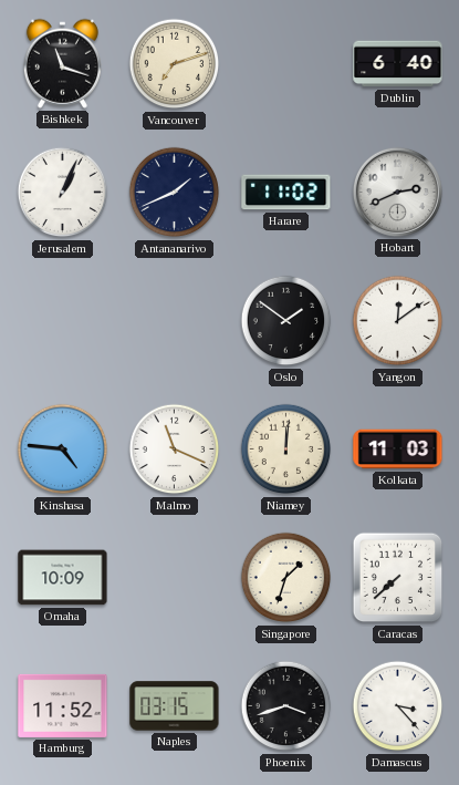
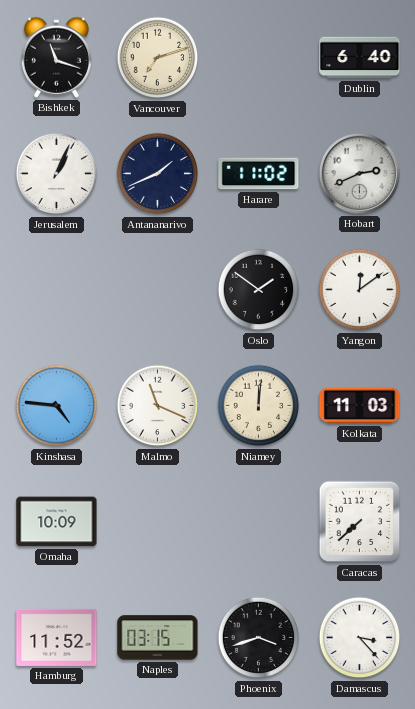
Singapore: 1:33 -> none (286, 578)
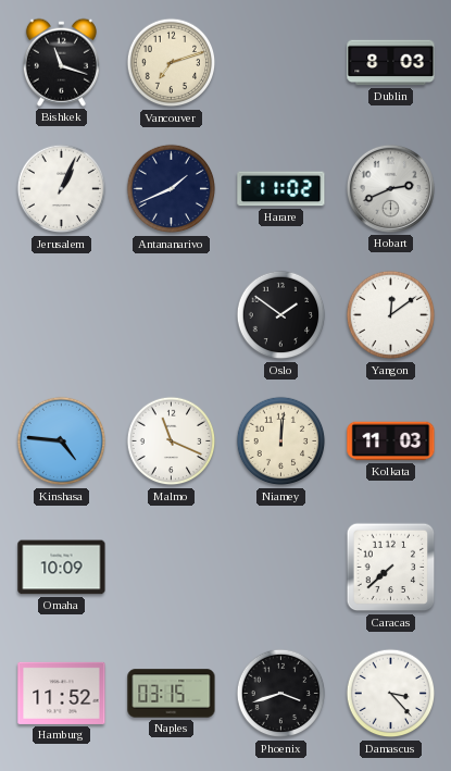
Dublin: 6:40 -> 8:03 (391, 63)
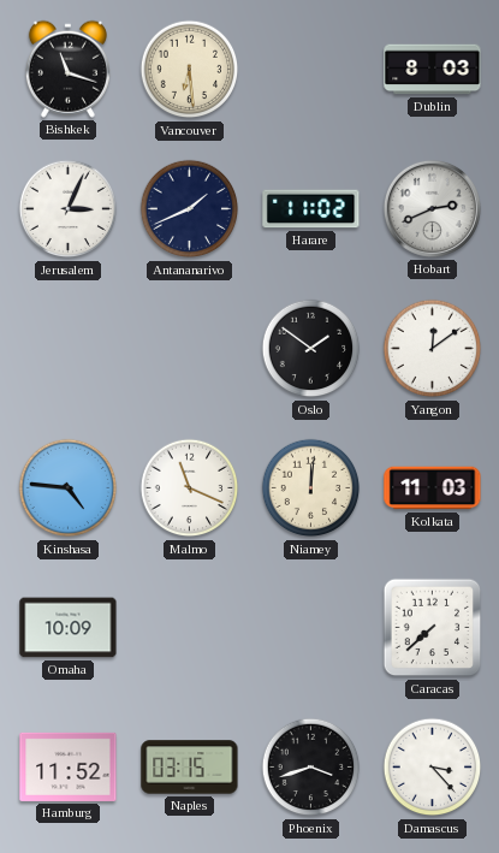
Vancouver: 7:12 -> 6:29 (190, 70)
Jerusalem: 1:04 -> 3:04 (69, 209)
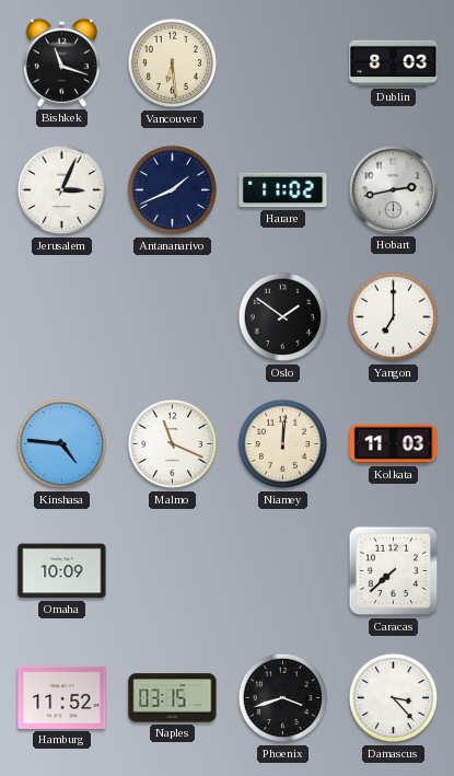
Hobart: 2:41 -> 2:43 (393, 189)
Yangon: 12:09 -> 7:00 (394, 317)
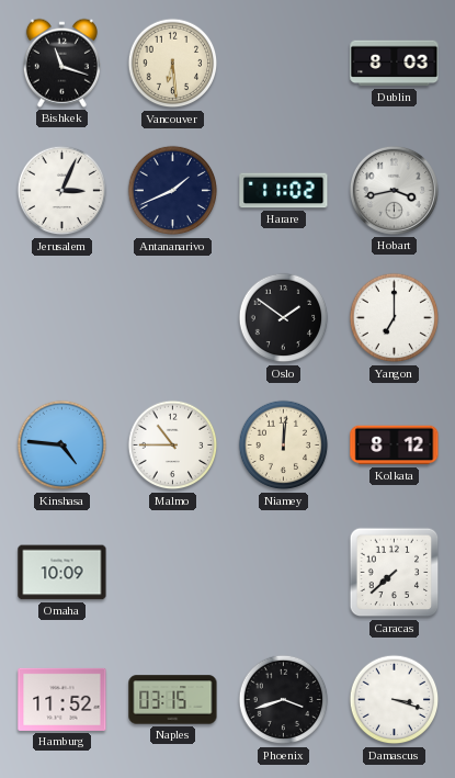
Hobart: 2:43 -> 3:43 (394, 190)
Malmo: 11:19 -> 10:45 (173, 446)
Kolkata: 11:03 -> 8:12 (395, 446)
Damascus: 3:23 -> 3:18 (395, 700)
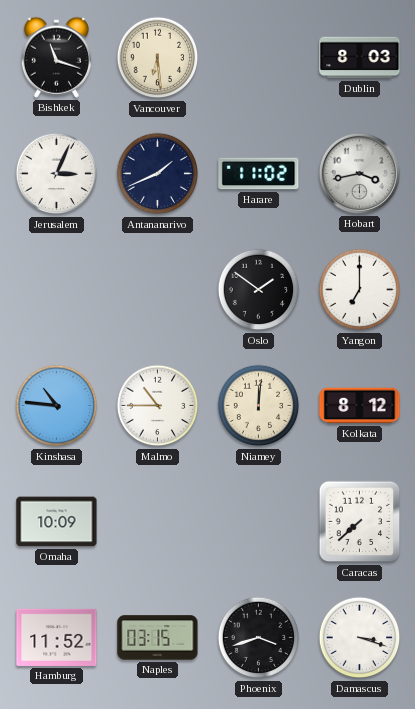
Kinshasa: 4:46 -> 10:46 (57, 406)
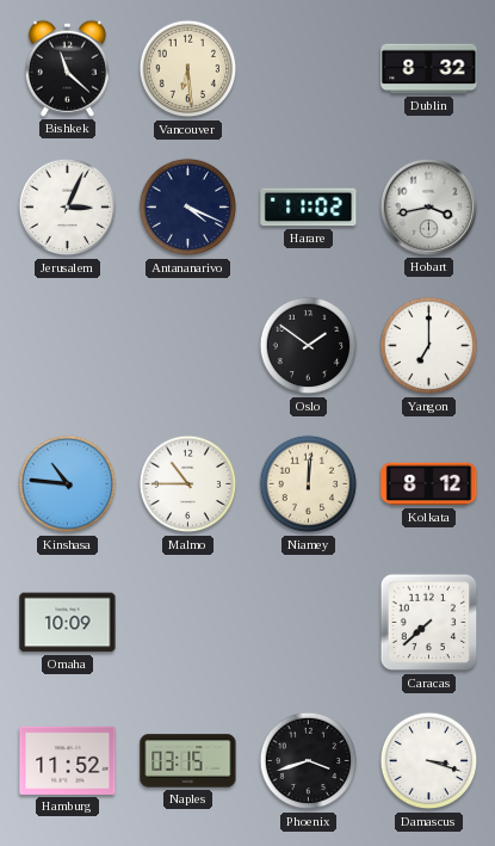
Bishkek: 11:18 -> 11:22 (67, 68)
Dublin: 8:03 -> 8:32 (429, 69)
Antananarivo: 1:41 -> 4:19 (188, 208)
